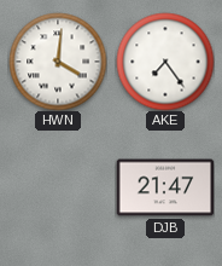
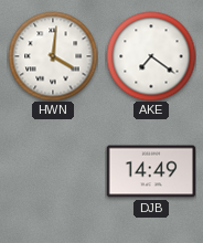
AKE: 7:24 -> 7:21 (151, 56)
DJB: 21:47 -> 14:49 (151, 171)
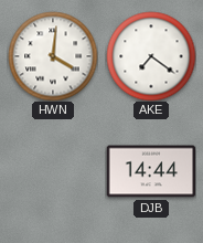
DJB: 14:49 -> 14:44 (151, 171)
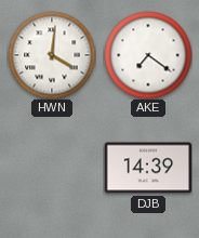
DJB: 14:44 -> 14:39 (148, 168)
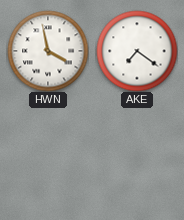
HWN: 4:01 -> 3:58 (48, 51)
DJB: 14:39 -> none (148, 168)
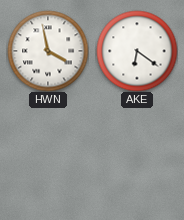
AKE: 7:21 -> 6:21 (137, 51)
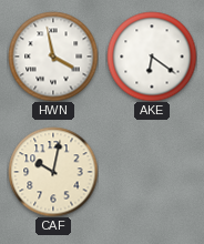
CAF: none -> 10:02 (53, 172)
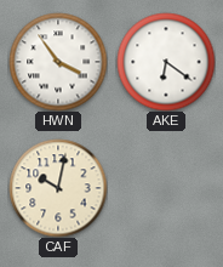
HWN: 3:58 -> 3:54 (58, 62)
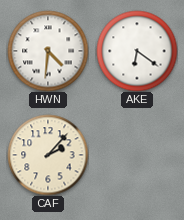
HWN: 3:54 -> 4:31 (48, 51)
CAF: 10:02 -> 2:07 (48, 155)
